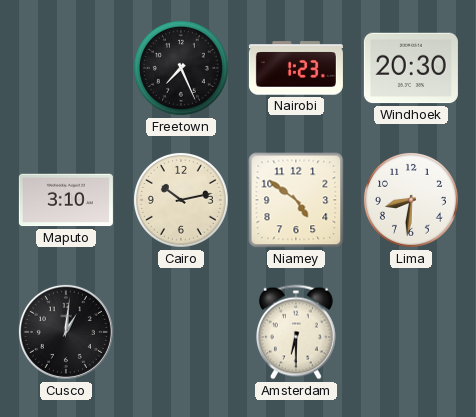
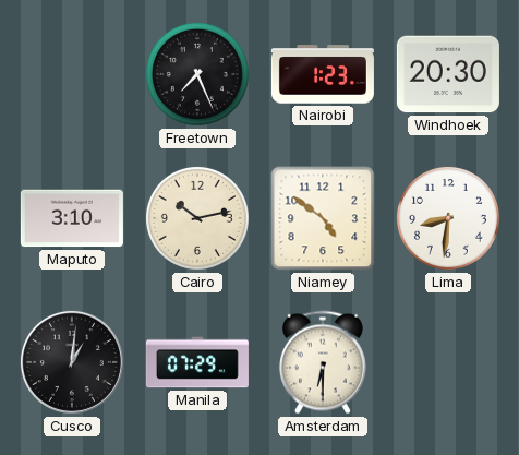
Manila: none -> 07:29 (197, 362)
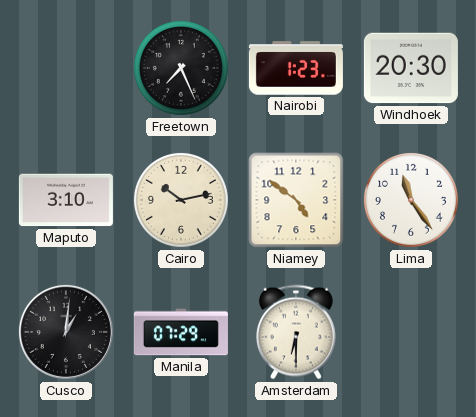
Lima: 8:31 -> 11:24 (411, 200)
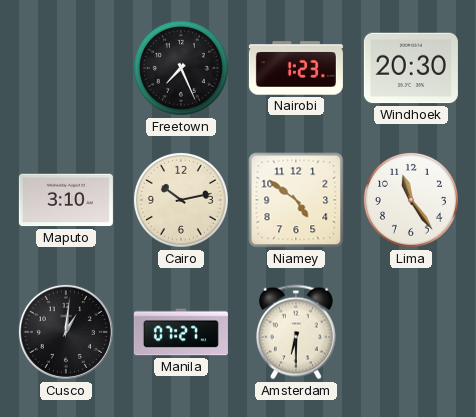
Manila: 07:29 -> 07:27 (181, 332)
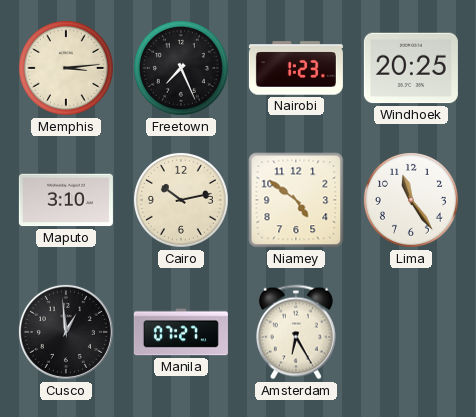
Memphis: none -> 3:14 (66, 68)
Windhoek: 20:30 -> 20:25 (411, 68)
Cusco: 1:01 -> 12:59 (66, 332)
Amsterdam: 6:30 -> 6:25 (296, 332)
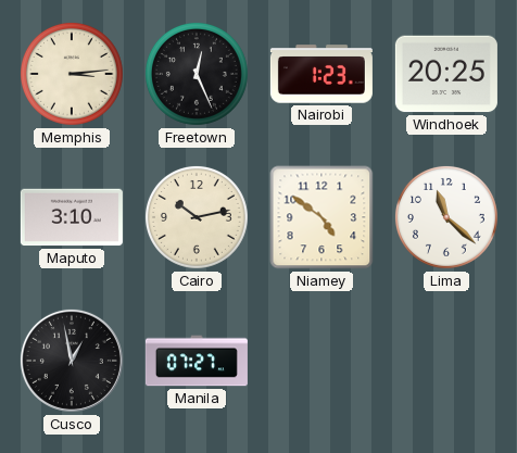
Freetown: 7:26 -> 12:26 (197, 74)
Lima: 11:24 -> 11:22 (446, 217)
Cusco: 12:59 -> 12:58 (72, 361)
Amsterdam: 6:25 -> none (296, 332)
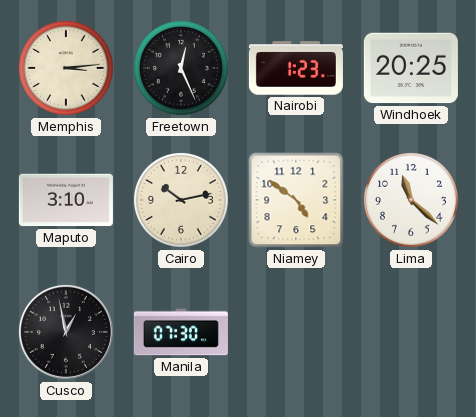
Manila: 07:27 -> 07:30 (181, 332)
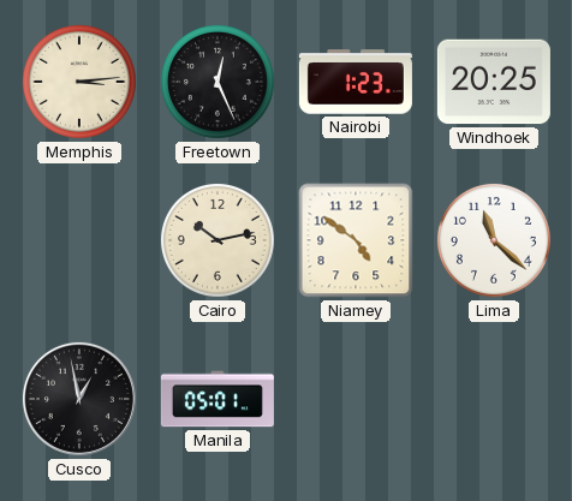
Maputo: 3:10 -> none (66, 200)
Manila: 07:30 -> 05:01 (218, 399)
